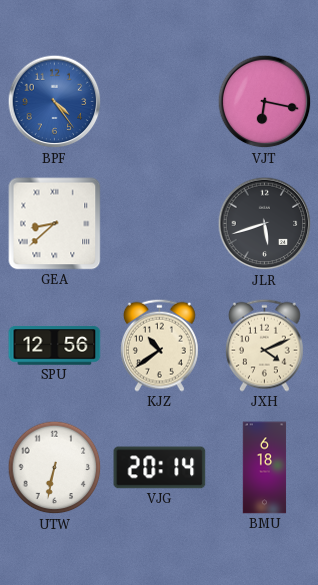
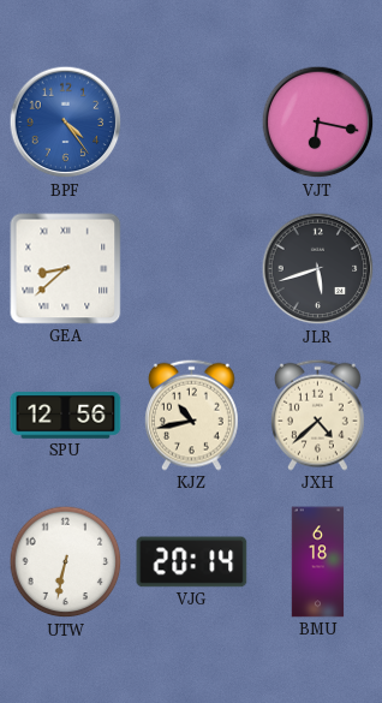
KJZ: 10:39 -> 10:43 (191, 415)
JXH: 4:11 -> 4:38 (317, 415)
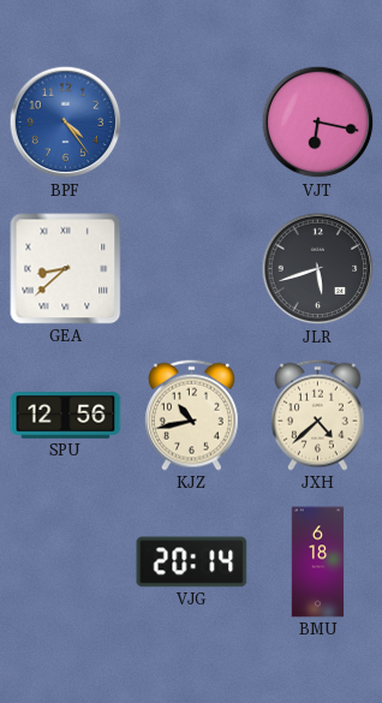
UTW: 6:32 -> none (66, 562)
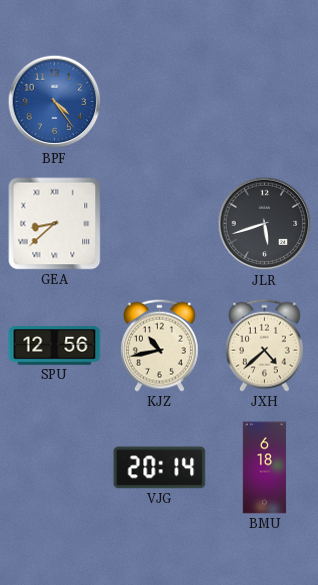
VJT: 6:17 -> none (318, 123)
